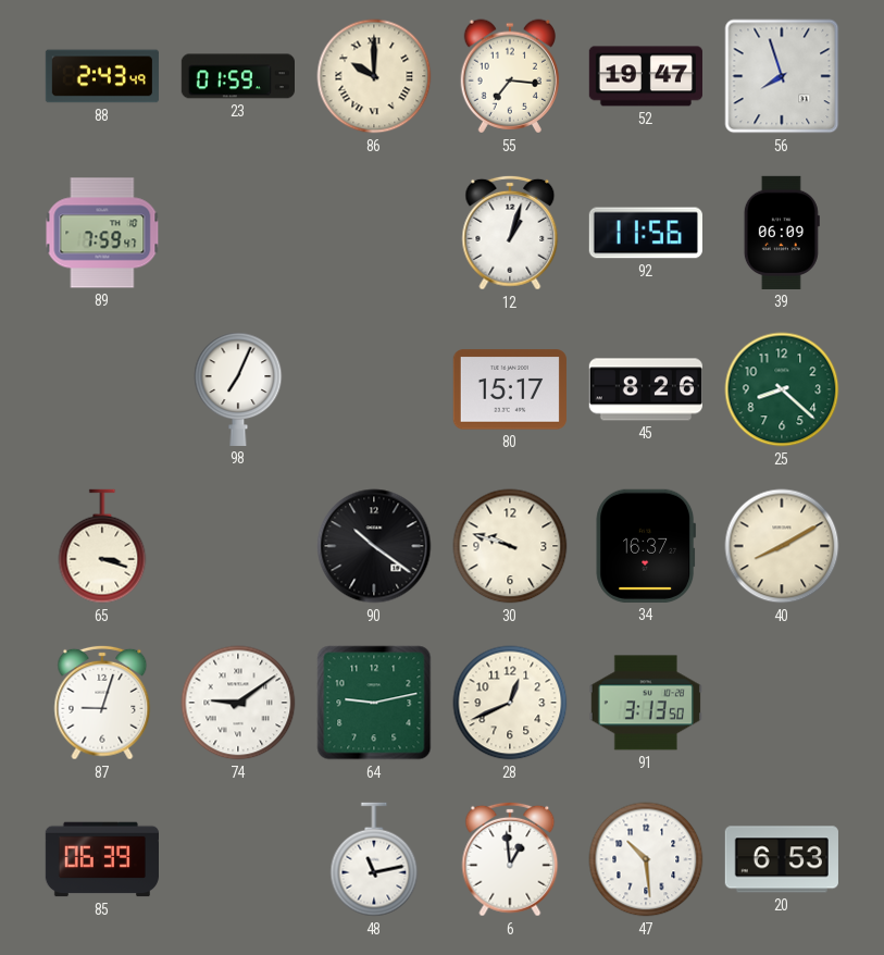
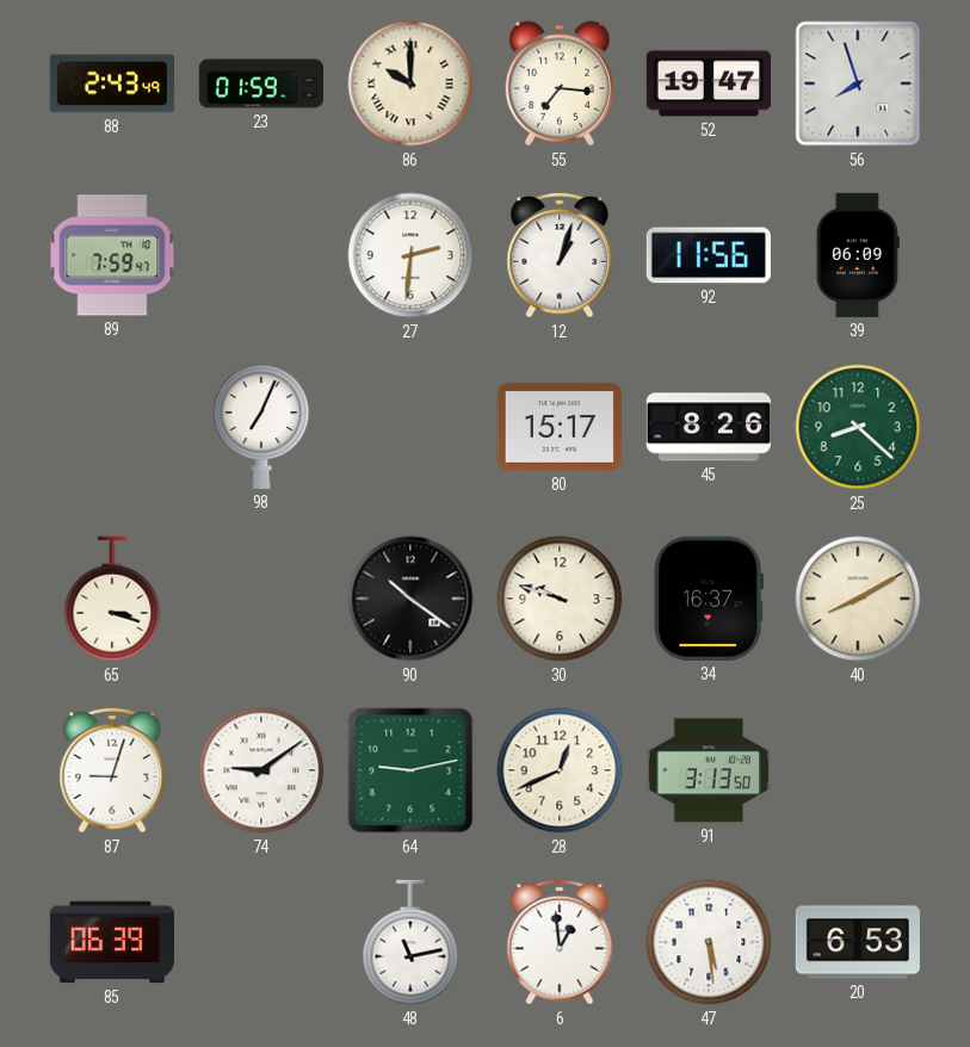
27: none -> 2:31 (410, 255)
47: 10:29 -> 5:29 (709, 942)
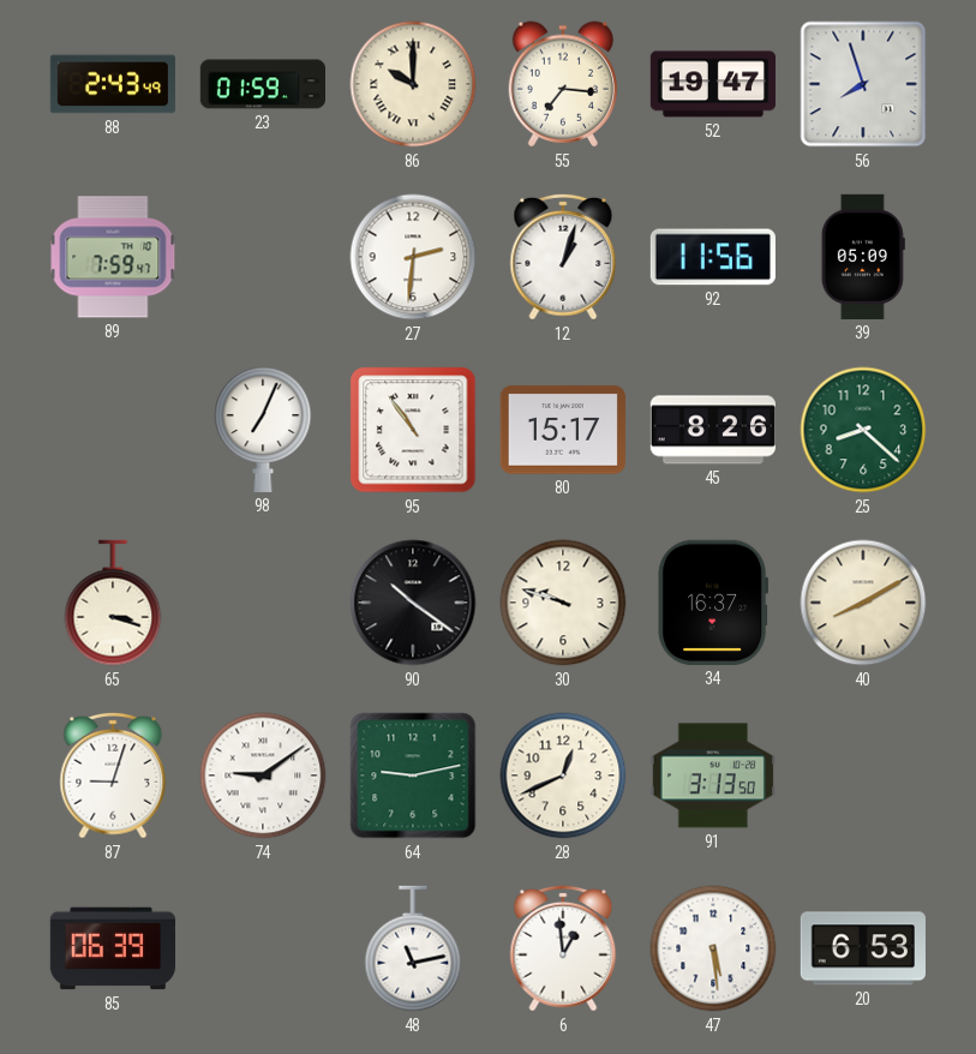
39: 06:09 -> 05:09 (863, 257)
95: none -> 10:54 (413, 430)
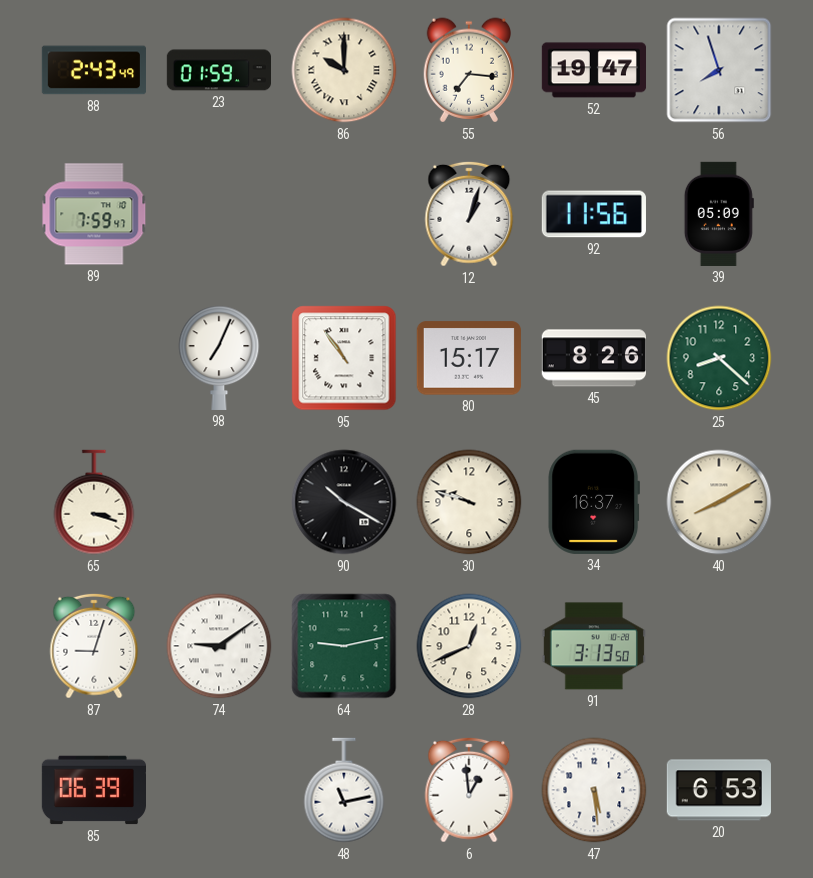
27: 2:31 -> none (413, 257)
90: 10:21 -> 10:20 (344, 502)
